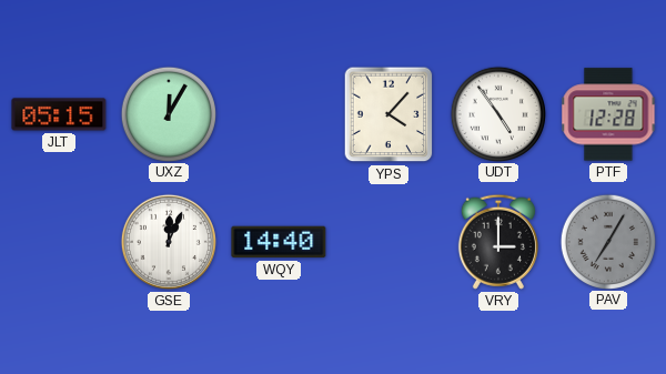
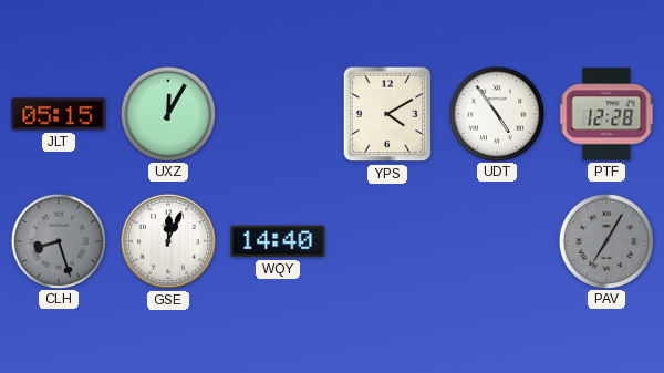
YPS: 4:07 -> 4:10 (387, 114)
CLH: none -> 8:27 (58, 240)
VRY: 3:00 -> none (498, 242)
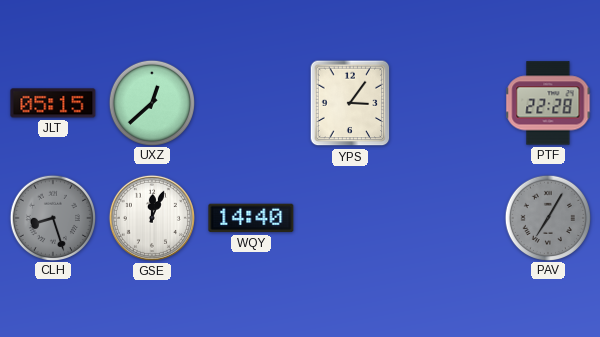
UXZ: 12:05 -> 12:38 (151, 102)
YPS: 4:10 -> 3:06 (350, 103)
UDT: 4:54 -> none (496, 113)
PTF: 12:28 -> 22:28 (548, 103)
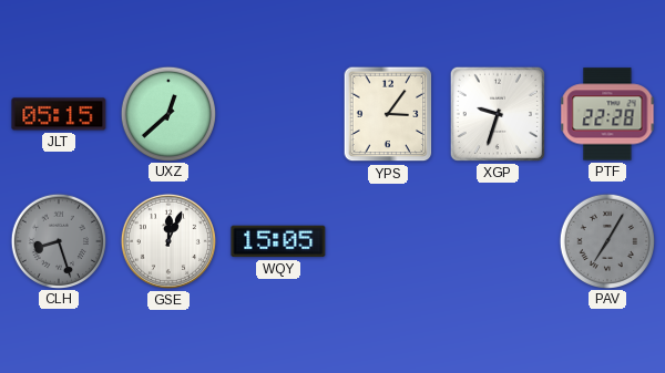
XGP: none -> 9:33 (498, 114)
WQY: 14:40 -> 15:05 (278, 241)
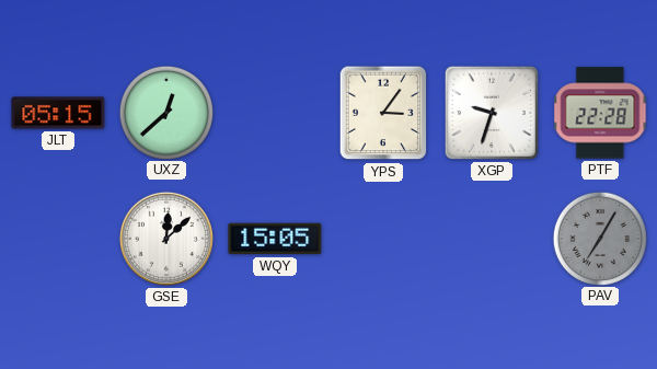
CLH: 8:27 -> none (58, 240)
GSE: 12:04 -> 12:08 (166, 239)
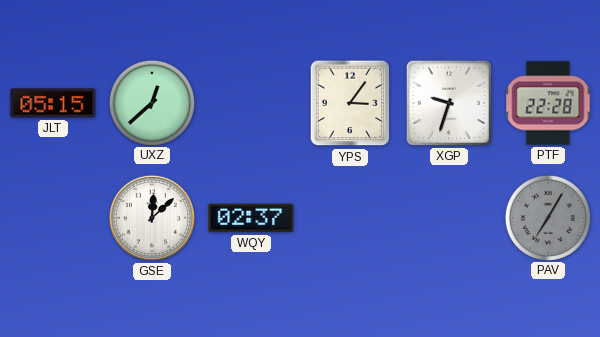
WQY: 15:05 -> 02:37 (251, 218)
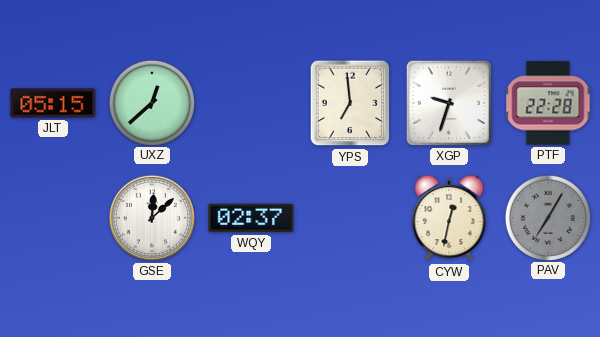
YPS: 3:06 -> 6:59 (350, 103)
CYW: none -> 12:32 (449, 218)
